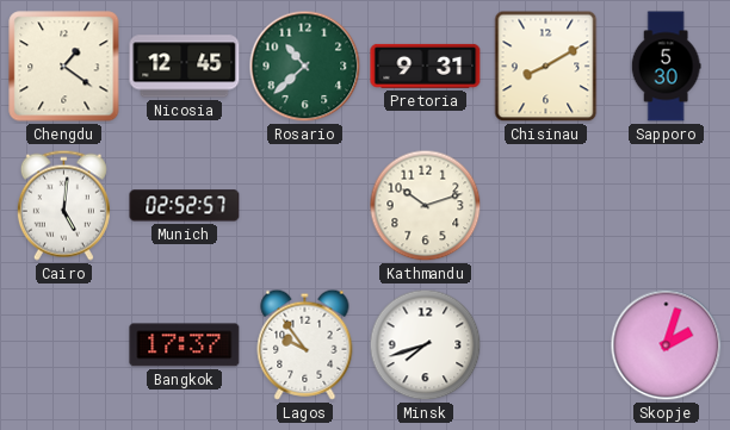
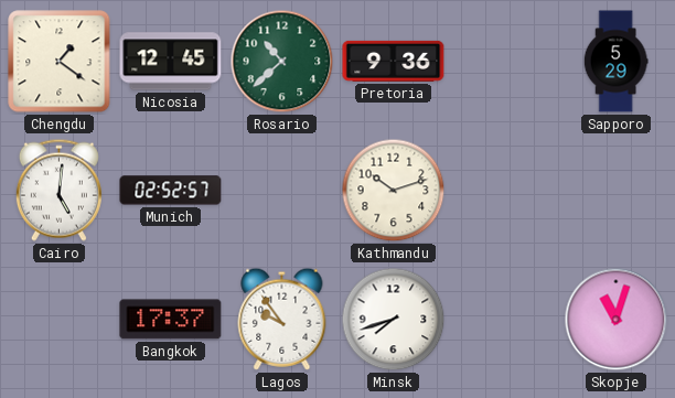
Pretoria: 9:31 -> 9:36 (394, 61)
Chisinau: 8:10 -> none (546, 67)
Sapporo: 5:30 -> 5:29 (615, 62)
Skopje: 2:03 -> 11:03 (617, 320)
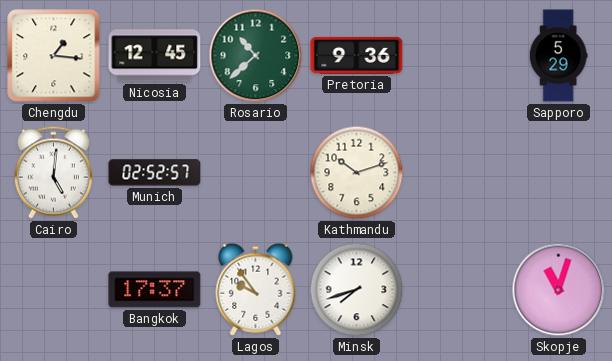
Chengdu: 1:21 -> 1:16 (54, 56)
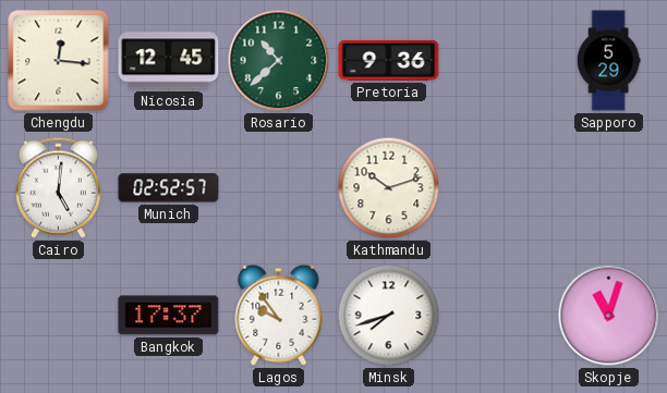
Chengdu: 1:16 -> 12:16 (59, 61)
